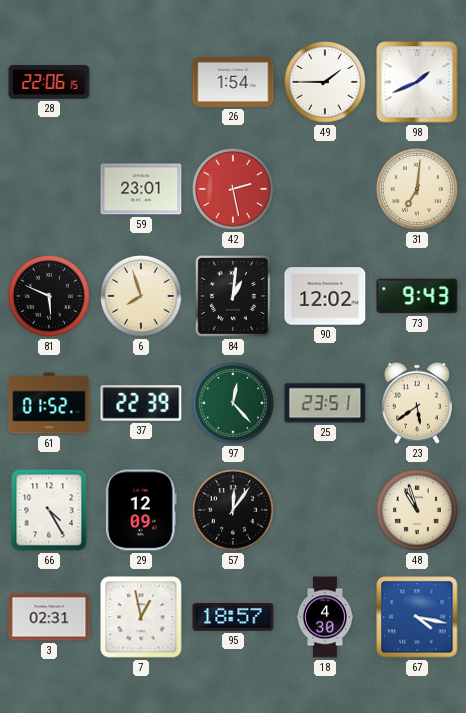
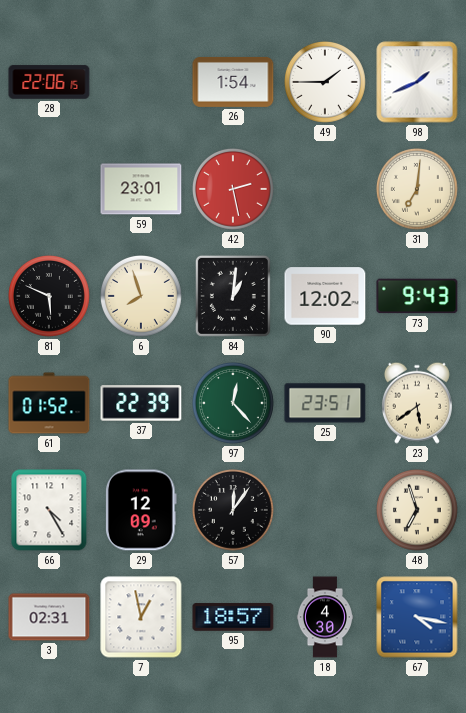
48: 10:57 -> 6:57 (418, 511)
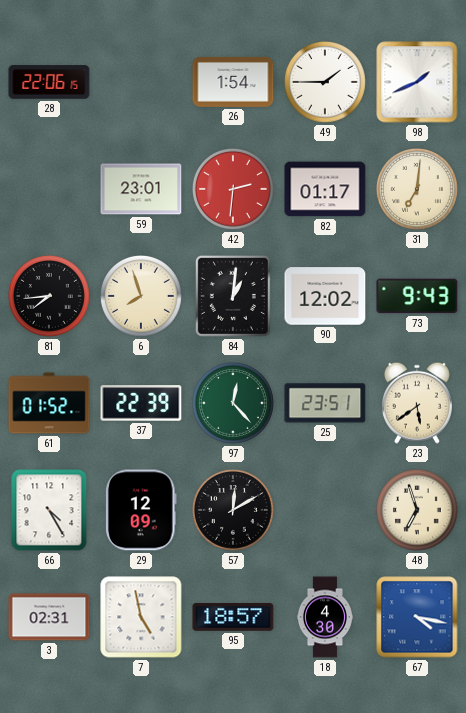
42: 2:28 -> 2:31 (234, 190)
82: none -> 01:17 (325, 189)
81: 5:49 -> 7:44 (50, 297)
57: 12:06 -> 12:10 (234, 511)
7: 12:58 -> 4:58 (141, 617)
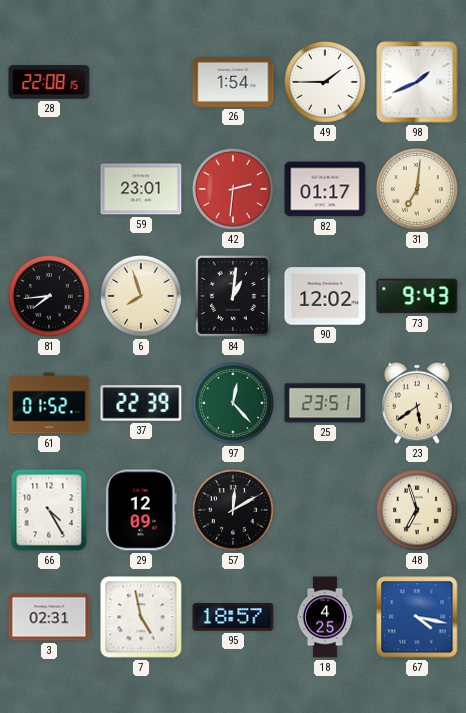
28: 22:06 -> 22:08 (49, 82)
18: 4:30 -> 4:25 (325, 617)
